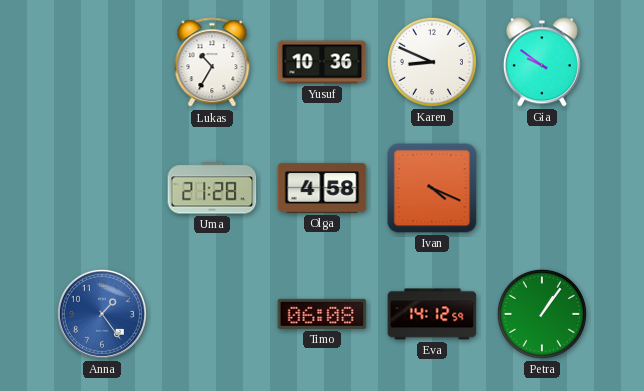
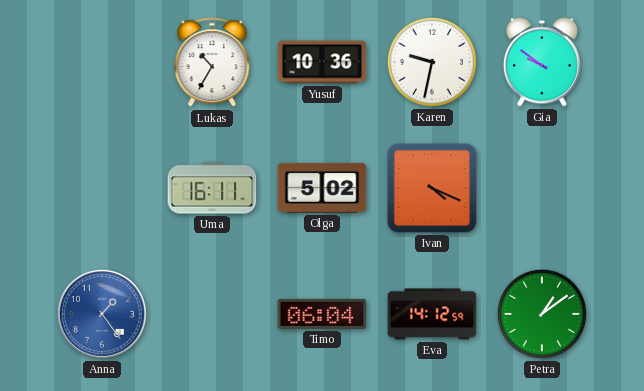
Karen: 8:49 -> 9:32 (432, 62)
Uma: 21:28 -> 16:11 (212, 188)
Olga: 4:58 -> 5:02 (322, 188)
Timo: 06:08 -> 06:04 (322, 314)
Petra: 1:06 -> 1:09 (542, 314)
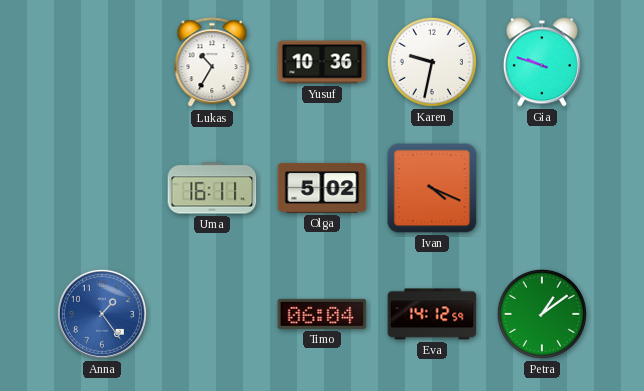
Gia: 9:51 -> 9:48 (542, 62)
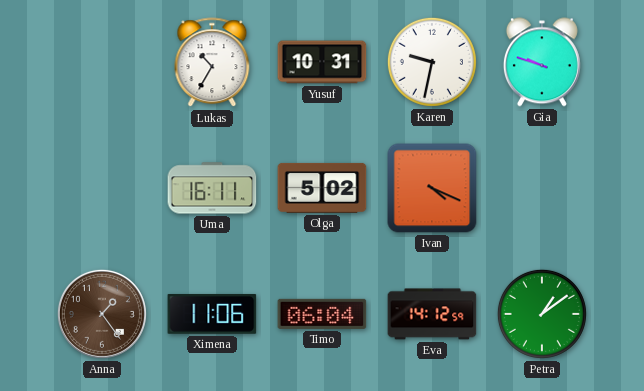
Yusuf: 10:36 -> 10:31 (322, 62)
Anna dial: blue -> brown (102, 314)
Ximena: none -> 11:06 (212, 314)
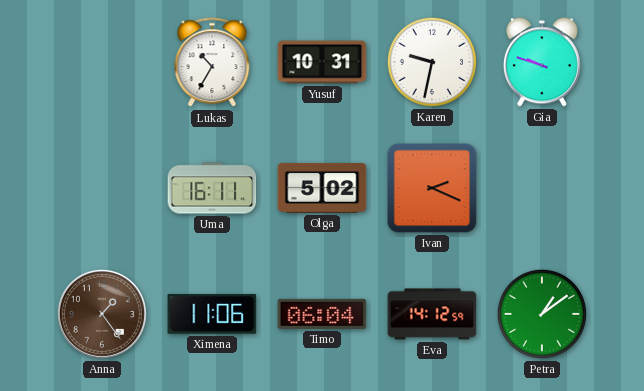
Ivan: 4:19 -> 2:19 (432, 188)
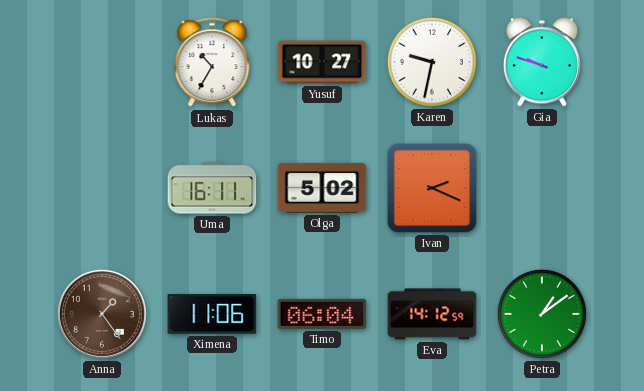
Yusuf: 10:31 -> 10:27 (322, 62)
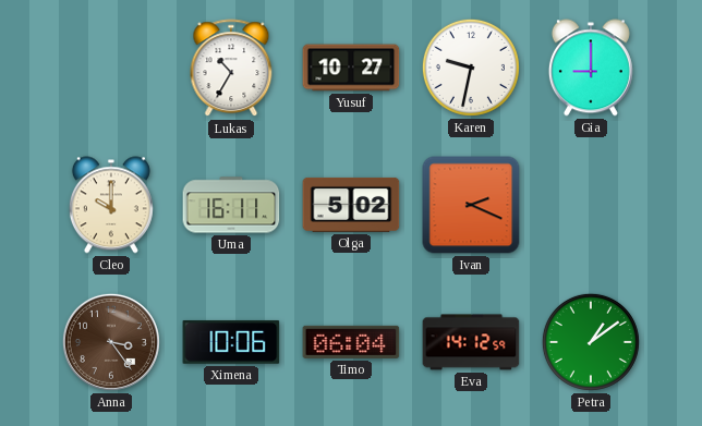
Gia: 9:48 -> 9:00 (591, 68)
Cleo: none -> 10:00 (111, 205)
Anna: 1:24 -> 3:24 (111, 342)
Ximena: 11:06 -> 10:06 (231, 342)
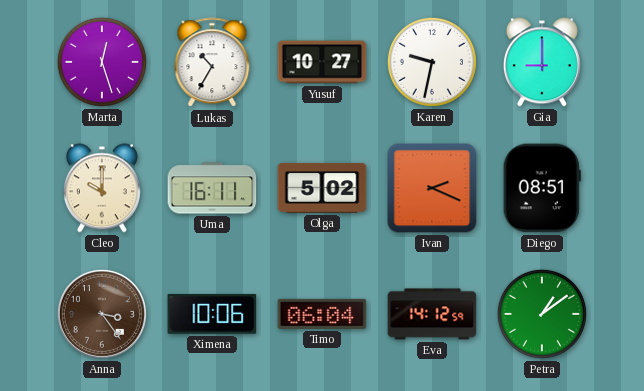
Marta: none -> 12:27 (102, 62)
Diego: none -> 08:51 (542, 188)
